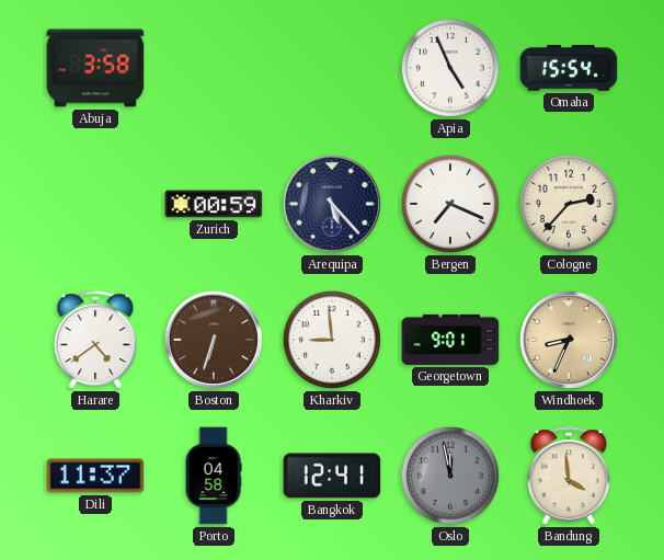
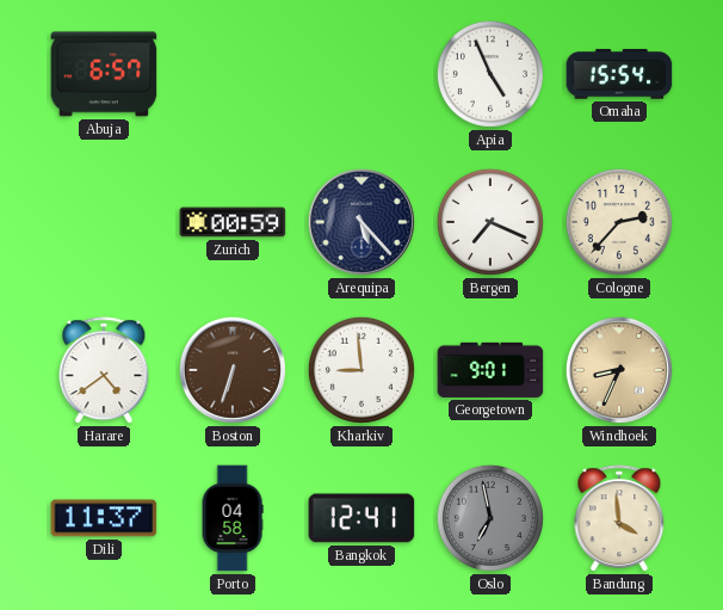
Abuja: 3:58 -> 6:57 (104, 74)
Oslo: 11:58 -> 6:58 (490, 518)
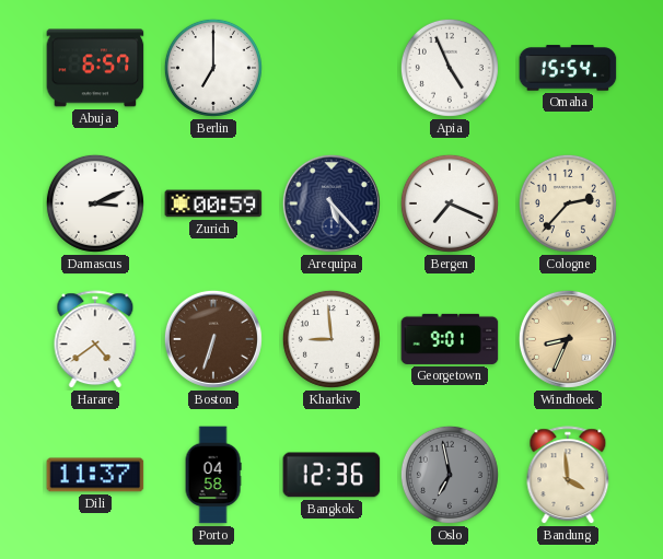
Berlin: none -> 7:00 (213, 68)
Damascus: none -> 3:11 (95, 203)
Bangkok: 12:41 -> 12:36 (331, 475)
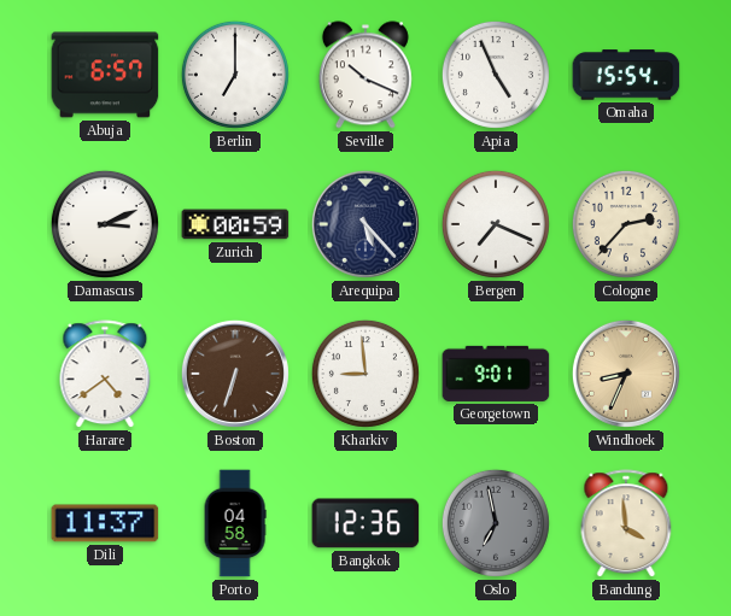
Seville: none -> 10:19 (366, 75)
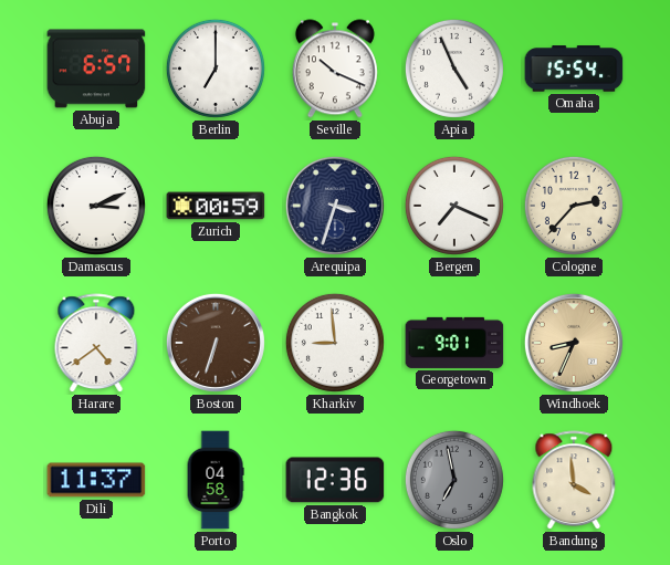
Arequipa: 5:23 -> 3:33 (335, 206)
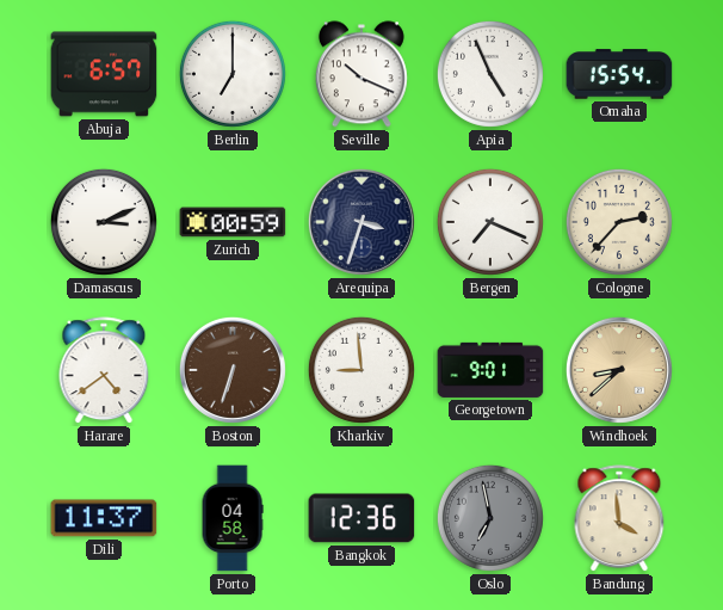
Windhoek: 8:34 -> 8:38 (619, 370)
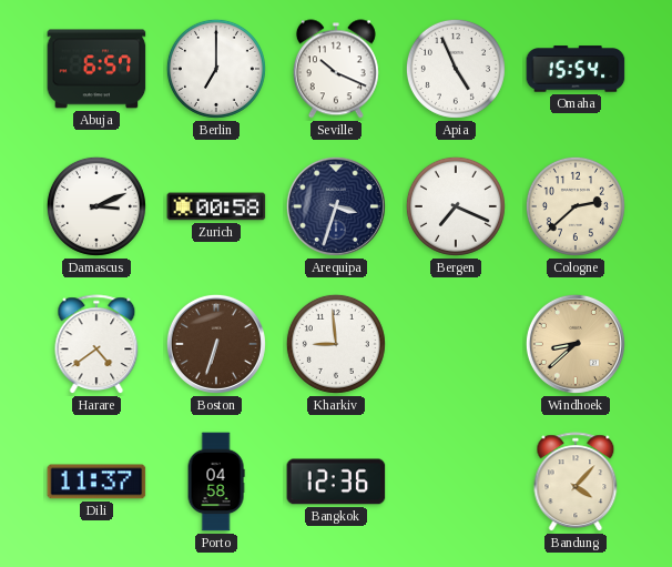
Zurich: 00:59 -> 00:58 (216, 206)
Cologne: 2:37 -> 2:38 (576, 206)
Georgetown: 9:01 -> none (490, 370)
Oslo: 6:58 -> none (490, 518)
Bandung: 3:59 -> 4:07 (576, 483)
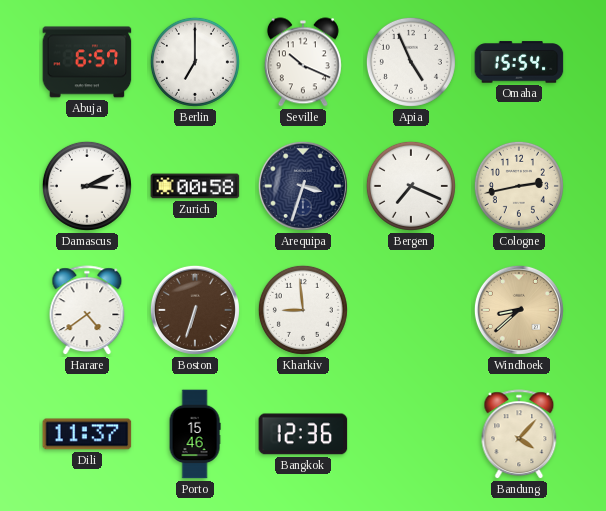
Cologne: 2:38 -> 2:43 (519, 186)
Porto: 04:58 -> 15:46 (195, 434)
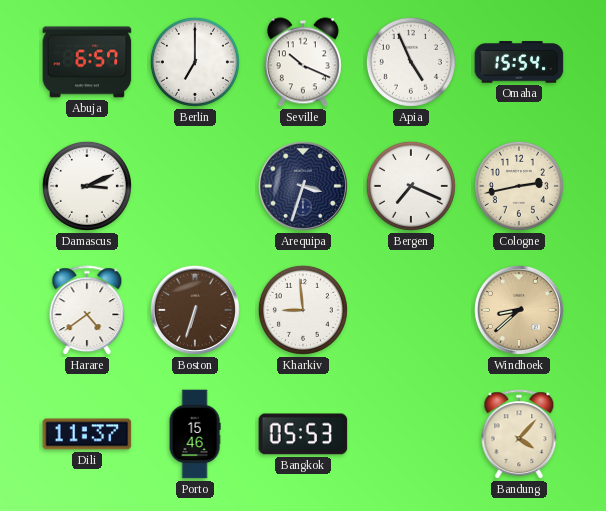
Zurich: 00:58 -> none (195, 186)
Bangkok: 12:36 -> 05:53 (303, 434)
